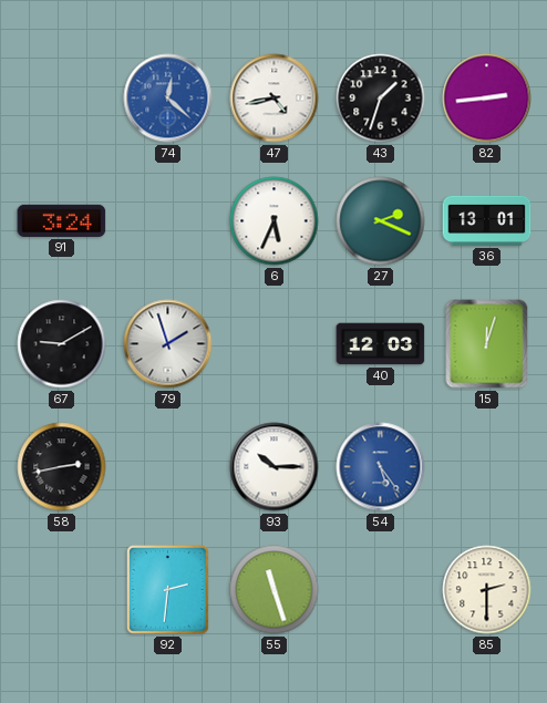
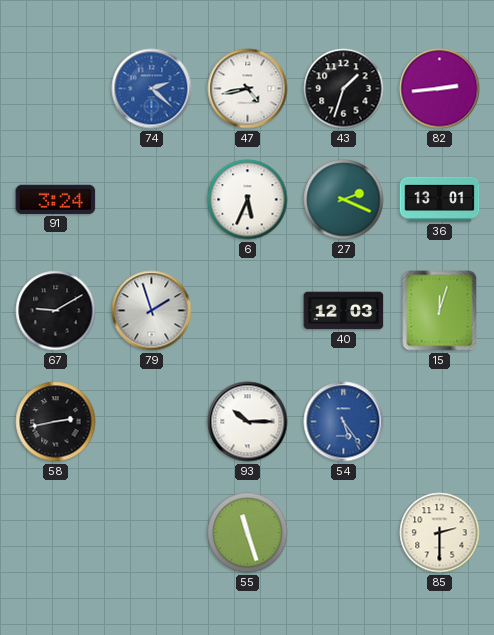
74: 12:22 -> 2:22 (152, 89)
92: 2:31 -> none (168, 590)
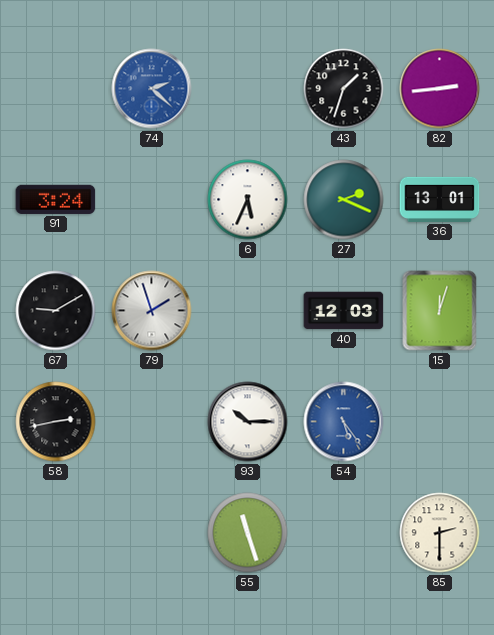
47: 4:43 -> none (248, 89)
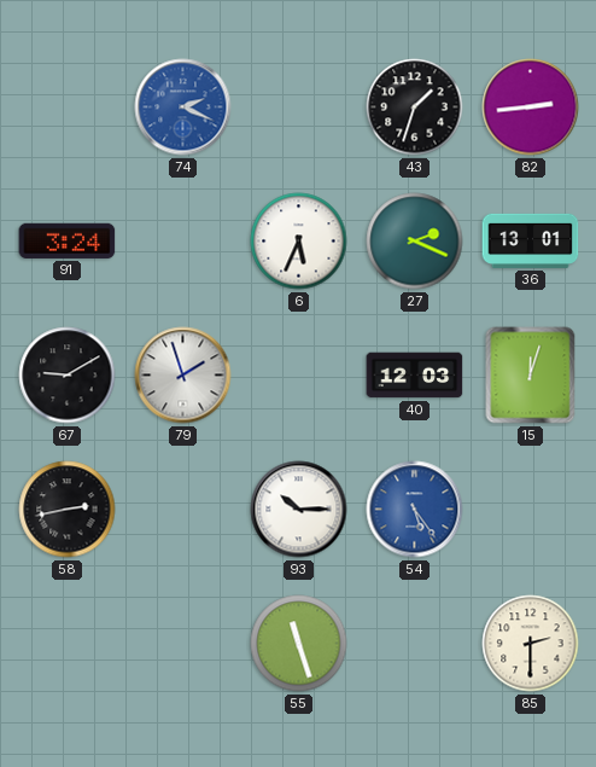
74: 2:22 -> 2:19 (183, 108)
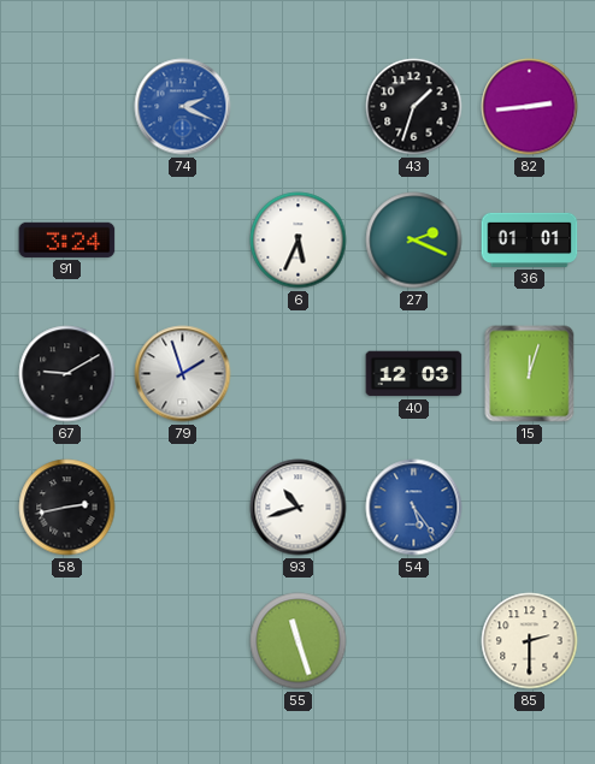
36: 13:01 -> 01:01 (530, 239)
93: 10:15 -> 10:42 (299, 508)
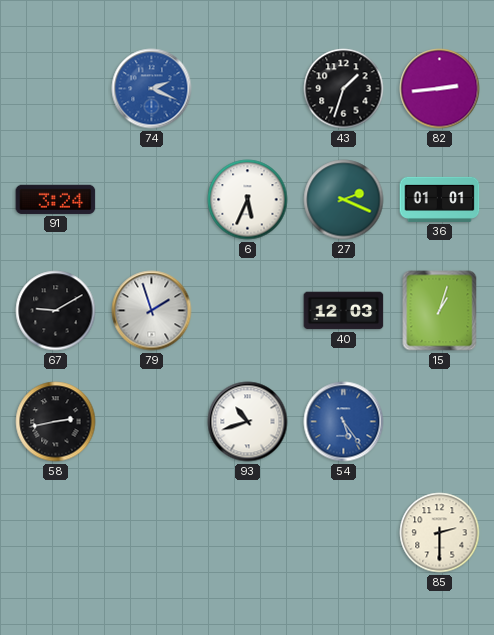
15: 12:03 -> 1:03 (440, 311)
55: 11:27 -> none (299, 641)
